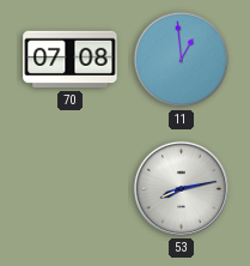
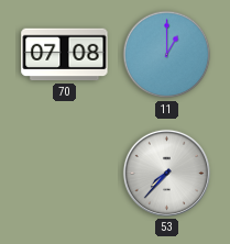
11: 12:59 -> 1:00 (167, 55)
53: 8:13 -> 7:37 (166, 173)
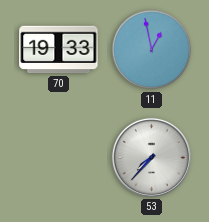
70: 07:08 -> 19:33 (59, 50)
11: 1:00 -> 12:58 (152, 50)
